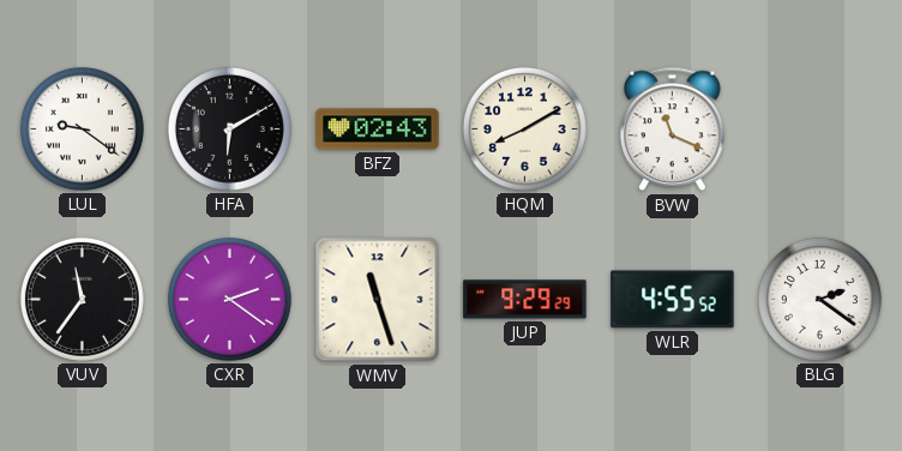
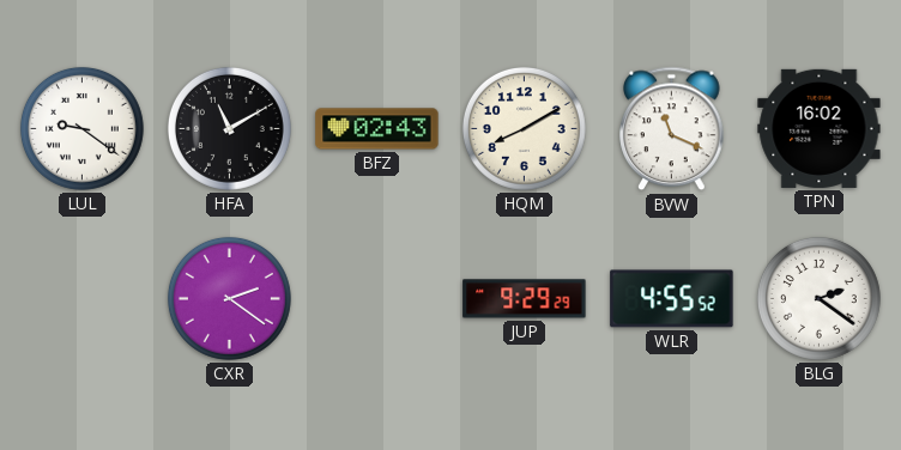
HFA: 6:10 -> 11:10 (229, 128)
TPN: none -> 16:02 (820, 128)
VUV: 11:36 -> none (82, 299)
WMV: 11:27 -> none (378, 300)
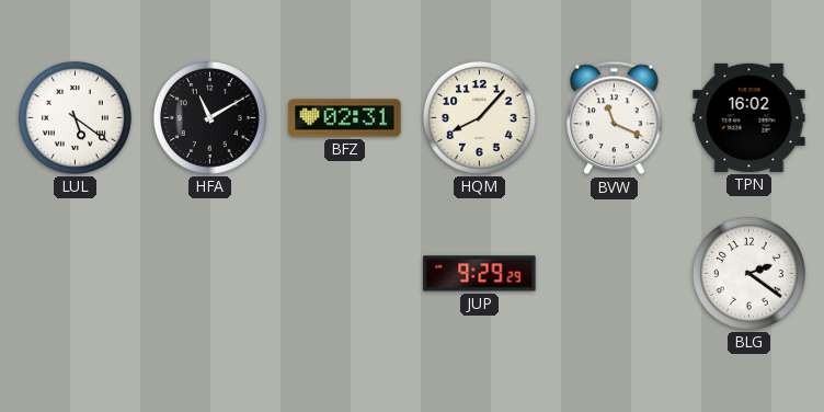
LUL: 9:21 -> 5:21 (75, 117)
BFZ: 02:43 -> 02:31 (345, 118)
HQM: 8:10 -> 8:07 (479, 117)
CXR: 2:21 -> none (229, 298)
WLR: 4:55 -> none (672, 299)
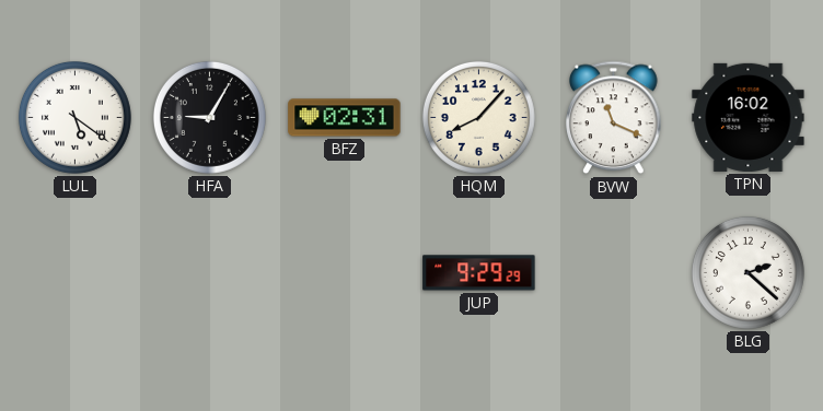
HFA: 11:10 -> 9:05 (209, 117)
BLG: 2:21 -> 2:22 (747, 272)
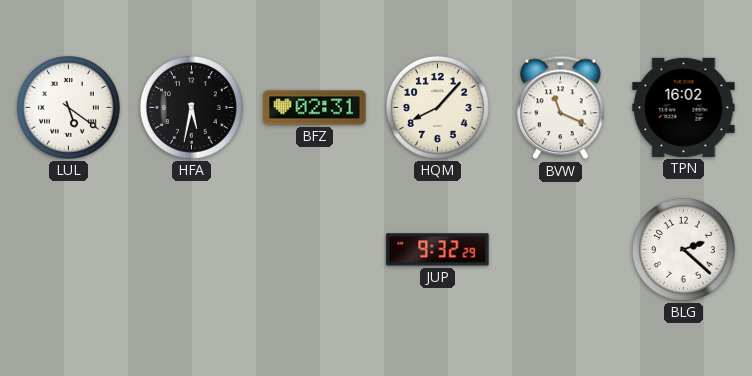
HFA: 9:05 -> 5:32 (191, 107)
JUP: 9:29 -> 9:32 (438, 250)
